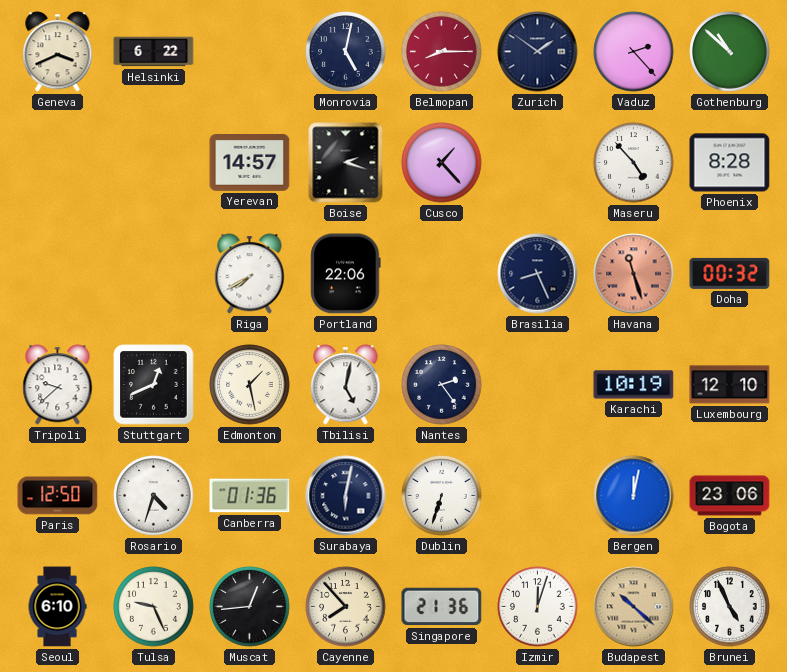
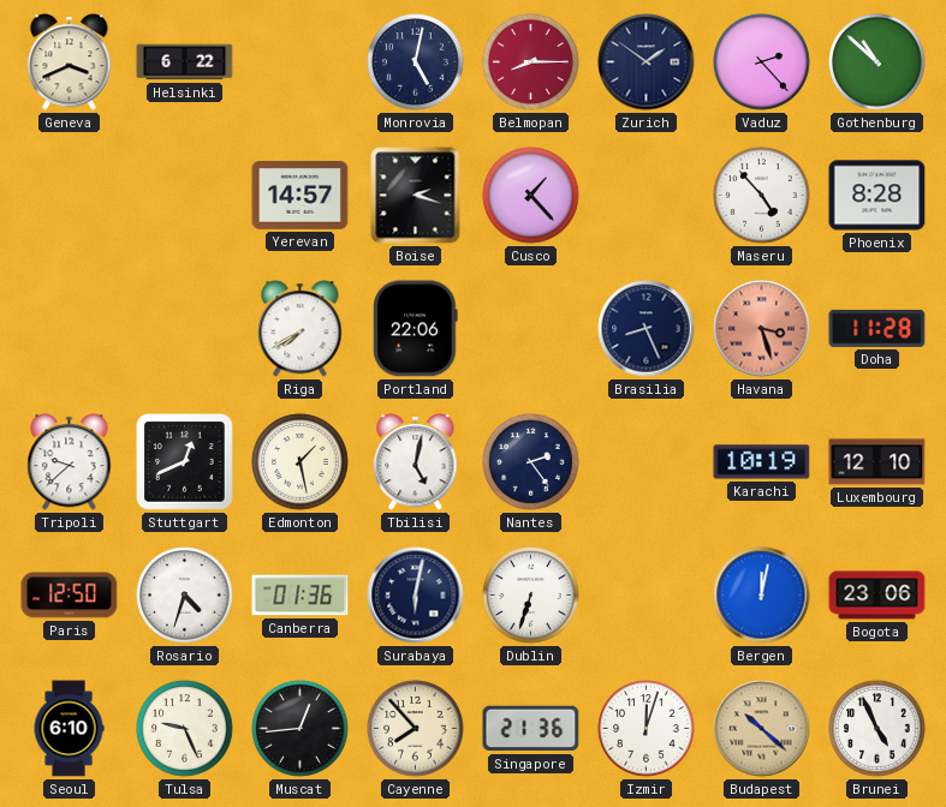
Havana: 11:27 -> 3:27 (762, 329)
Doha: 00:32 -> 11:28 (877, 328)
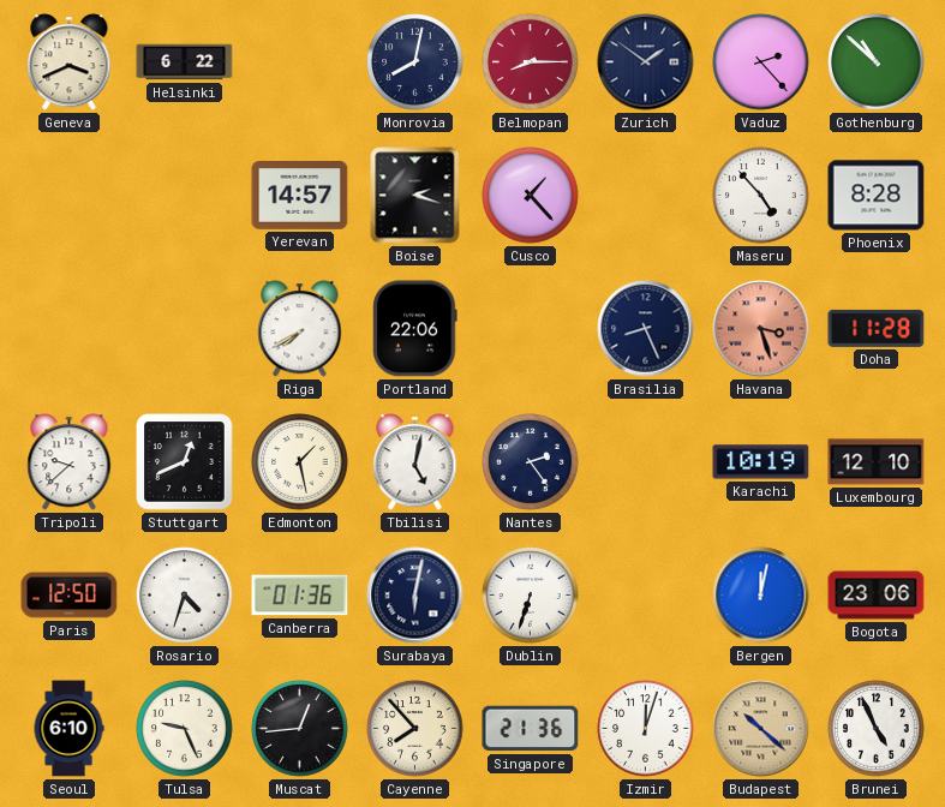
Monrovia: 5:02 -> 8:02 (415, 62)
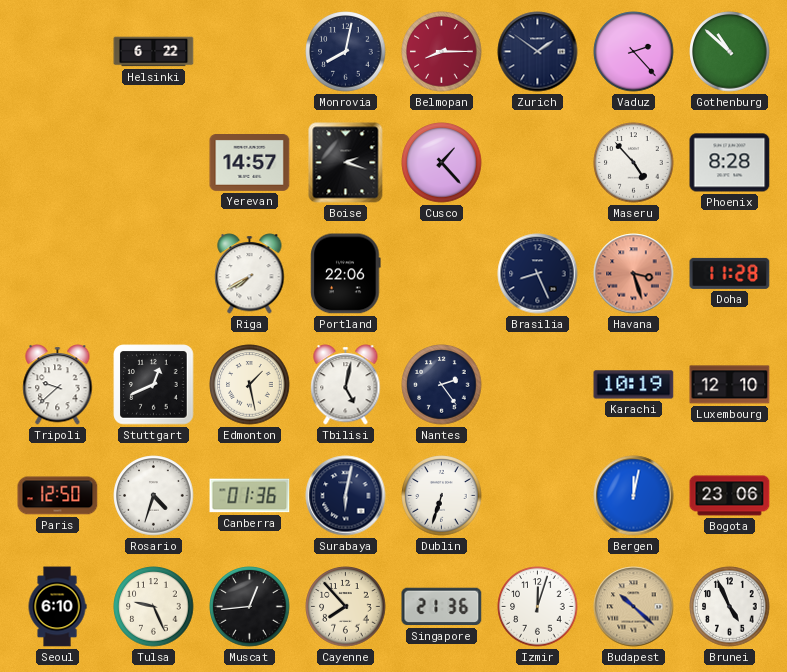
Geneva: 3:41 -> none (70, 62)
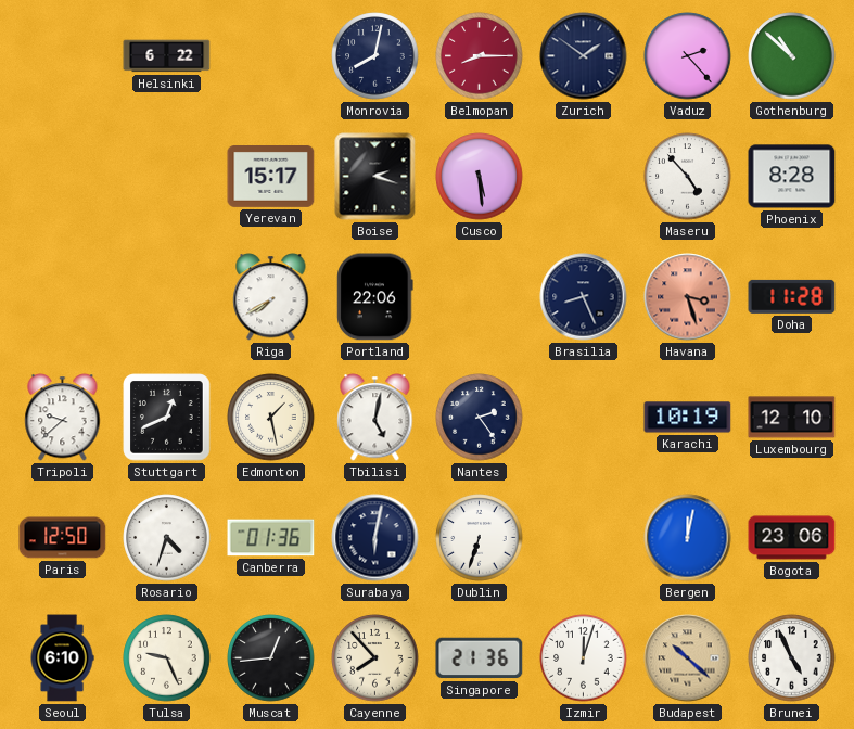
Yerevan: 14:57 -> 15:17 (271, 177)
Cusco: 1:23 -> 5:29 (480, 177)
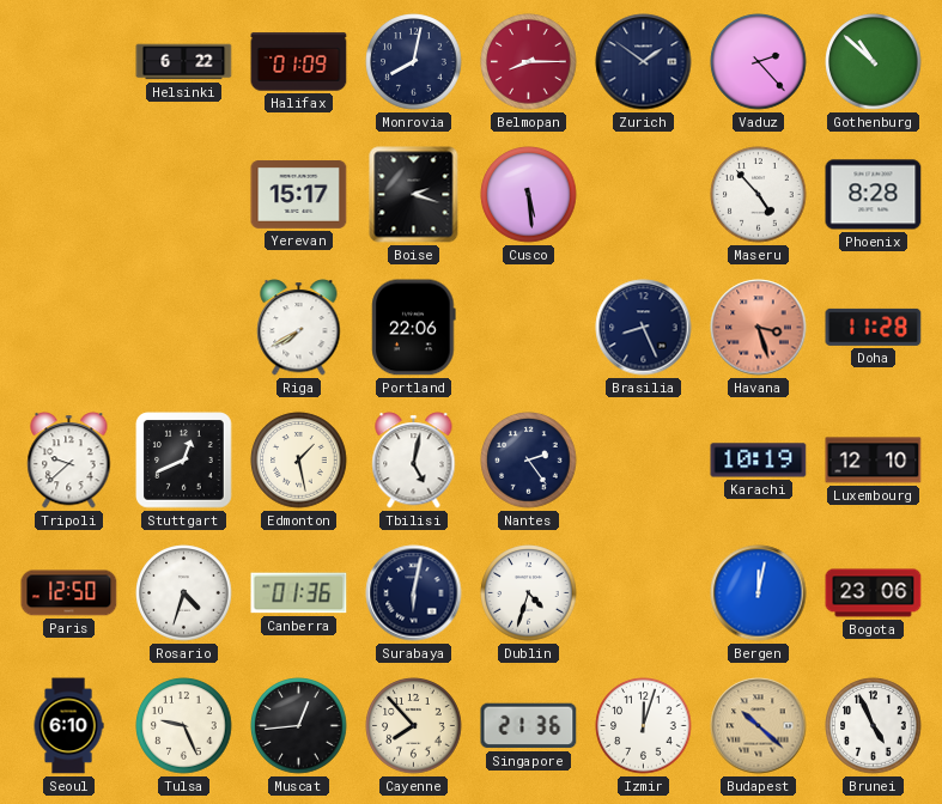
Halifax: none -> 01:09 (299, 62)
Dublin: 6:33 -> 4:33 (529, 593)
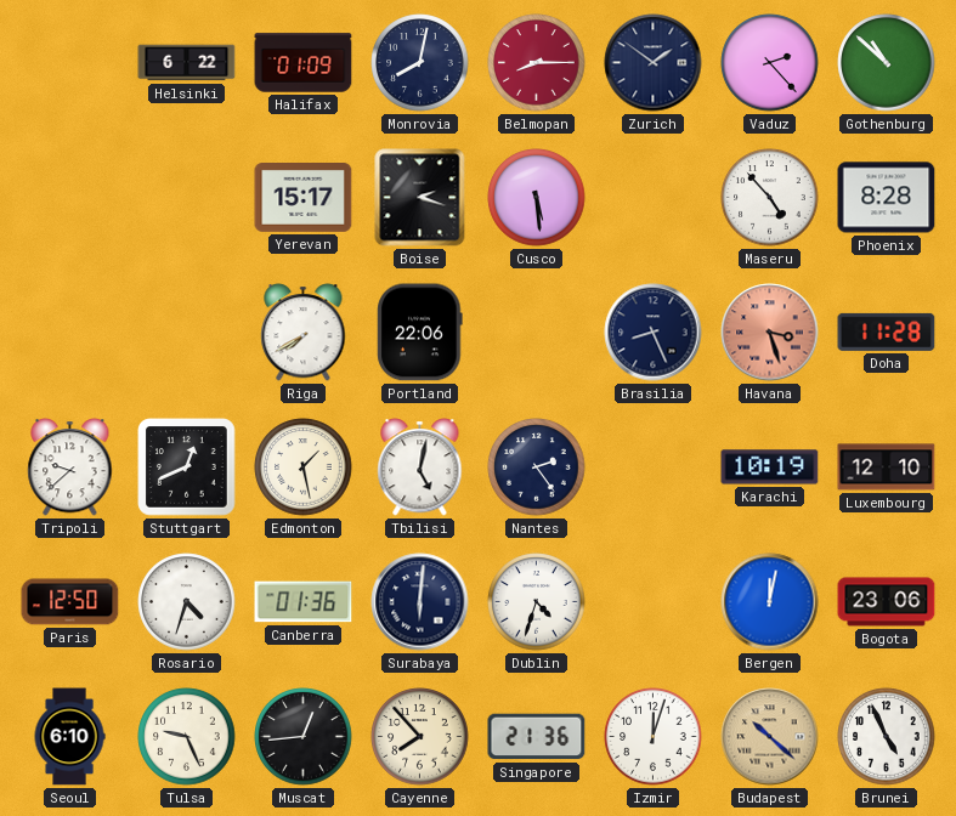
Surabaya: 6:02 -> 6:01 (420, 602)
